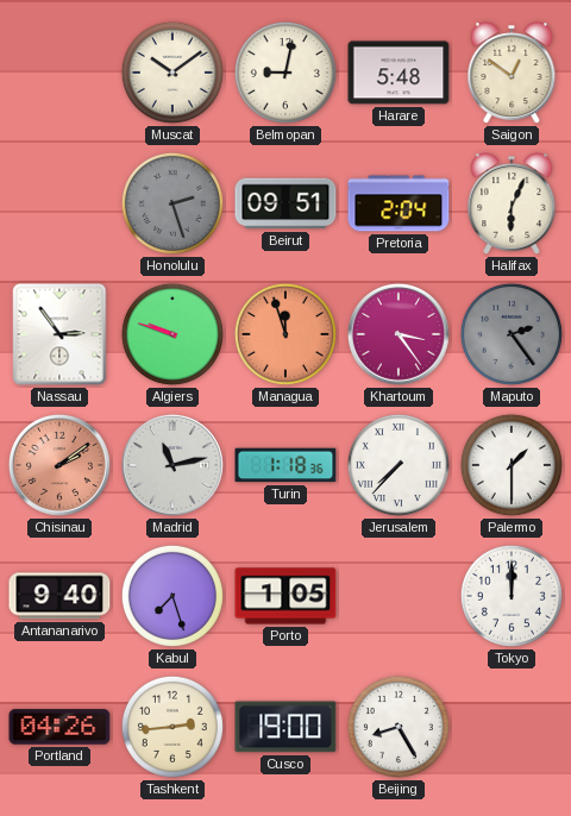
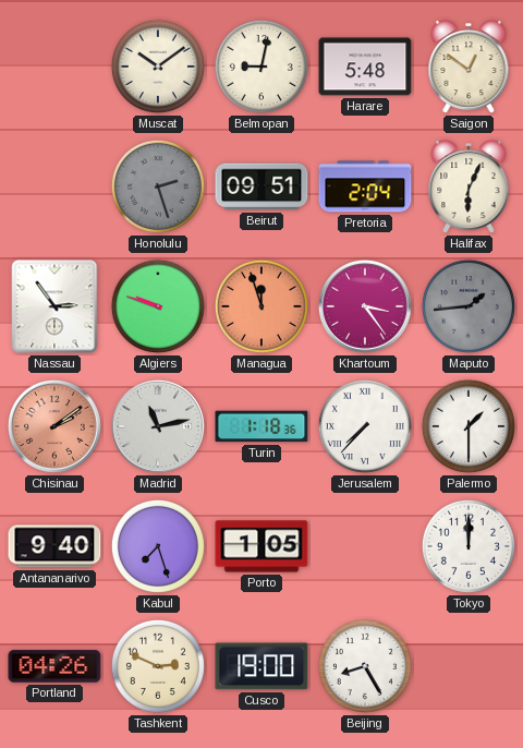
Maputo: 2:24 -> 1:44 (469, 306)
Tashkent: 2:44 -> 2:49 (158, 666)
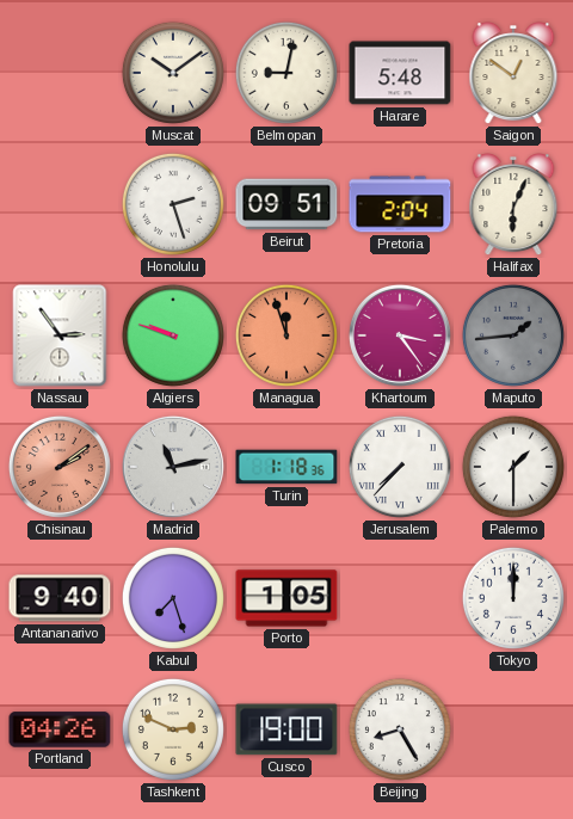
Honolulu dial: grey -> white (173, 204)
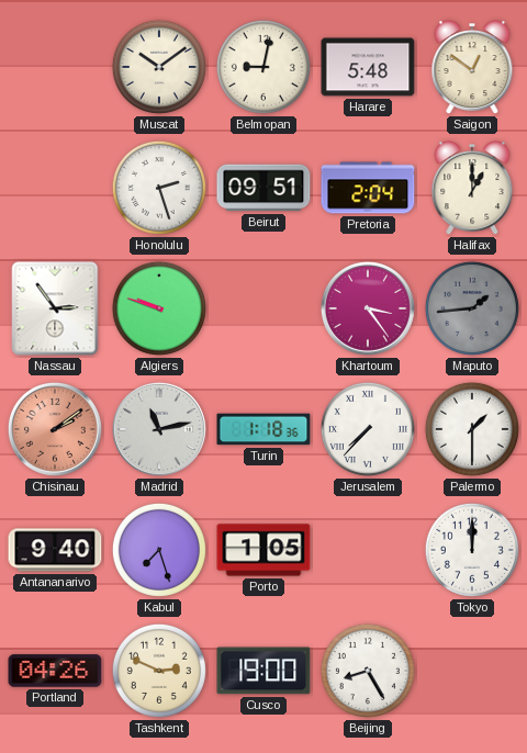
Halifax: 6:04 -> 1:00 (472, 189)
Managua: 11:57 -> none (286, 335)
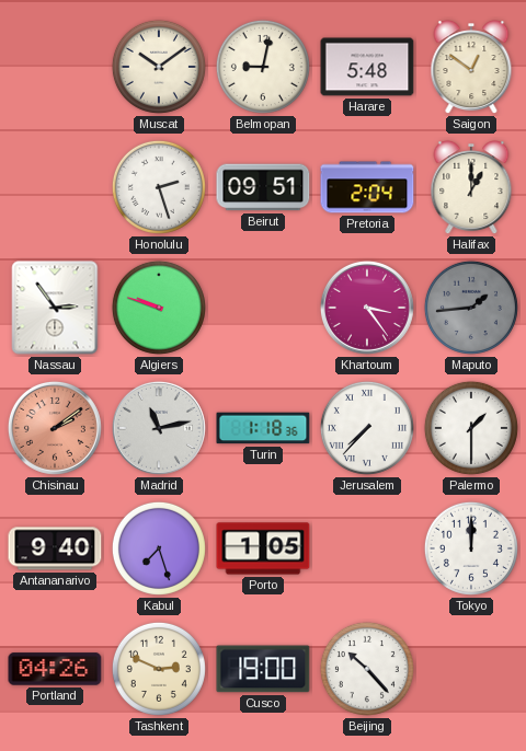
Beijing: 8:25 -> 10:23 (367, 669)
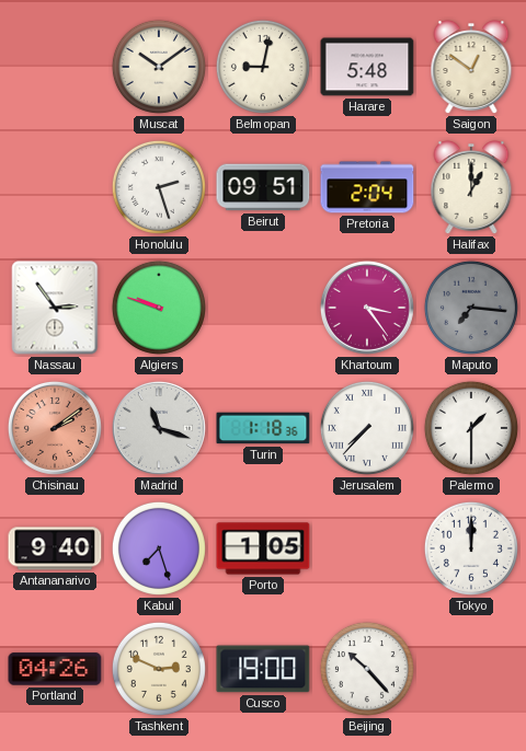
Maputo: 1:44 -> 7:16 (471, 308)
Madrid: 11:13 -> 11:18 (159, 428)
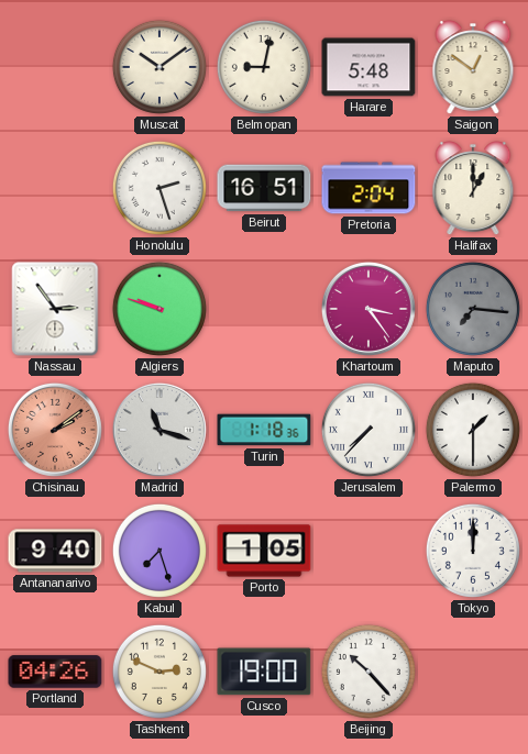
Beirut: 09:51 -> 16:51 (264, 188)
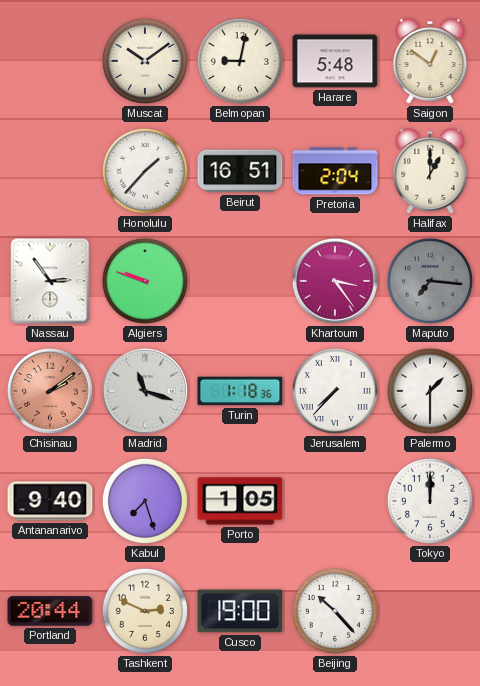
Honolulu: 2:27 -> 1:37 (145, 171)
Portland: 04:26 -> 20:44 (50, 611)
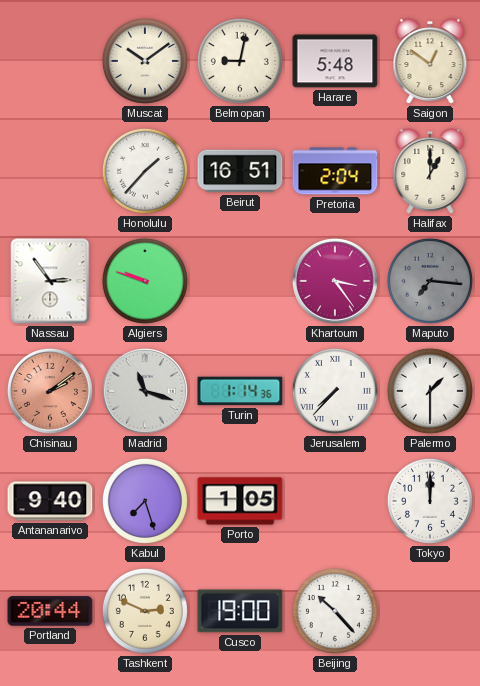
Turin: 1:18 -> 1:14 (240, 391)
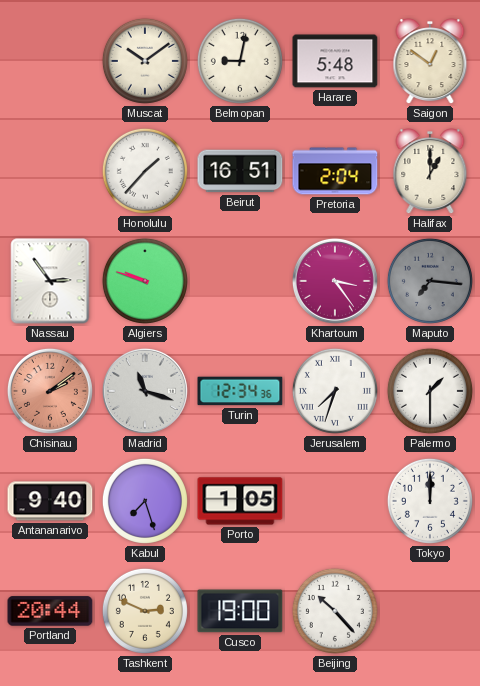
Turin: 1:14 -> 12:34 (240, 391)
Jerusalem: 7:37 -> 7:33 (335, 391)
